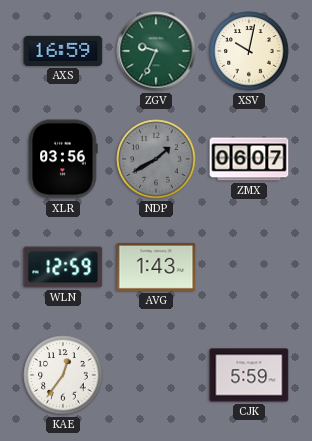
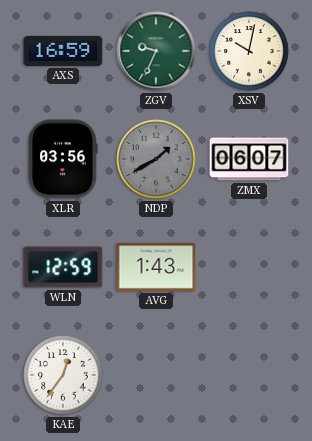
CJK: 5:59 -> none (249, 375)
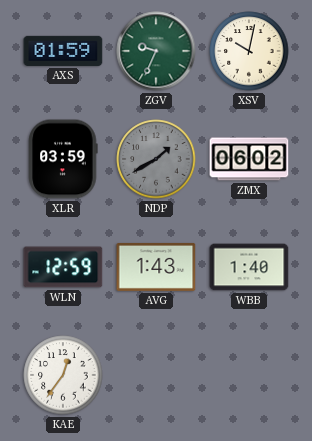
AXS: 16:59 -> 01:59 (63, 51)
XLR: 03:56 -> 03:59 (63, 159)
ZMX: 06:07 -> 06:02 (249, 159)
WBB: none -> 1:40 (249, 267)
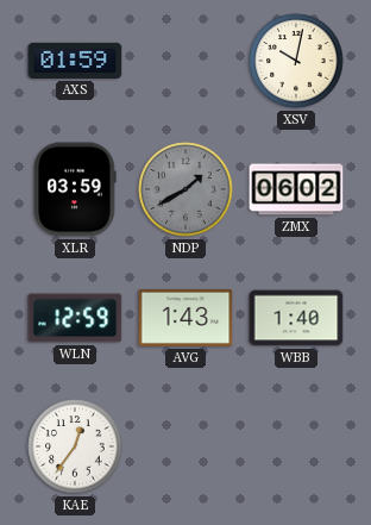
ZGV: 9:34 -> none (156, 51)
